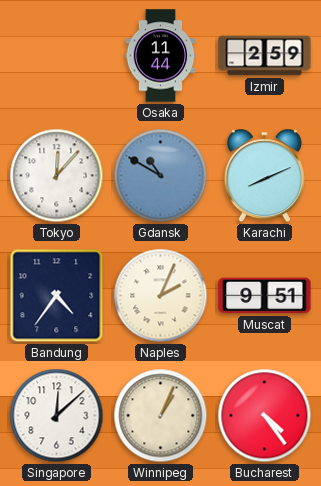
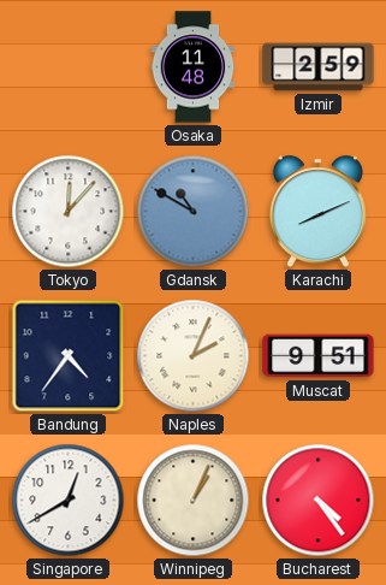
Osaka: 11:44 -> 11:48 (194, 67)
Singapore: 12:08 -> 12:40 (69, 501)
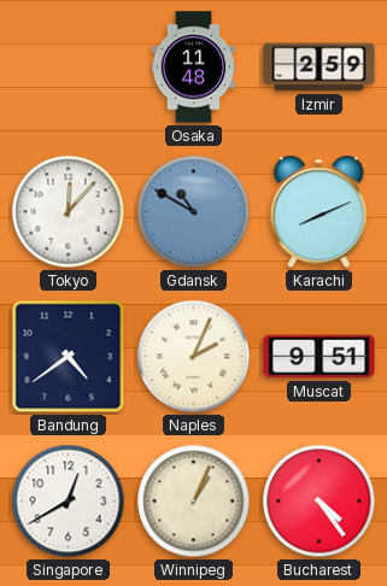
Bandung: 4:36 -> 4:39 (69, 357)
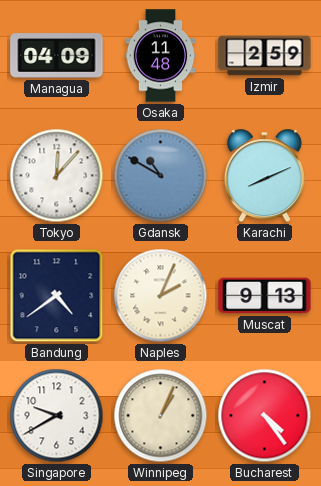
Managua: none -> 04:09 (57, 56)
Muscat: 9:51 -> 9:13 (265, 296)
Singapore: 12:40 -> 9:40 (57, 416)
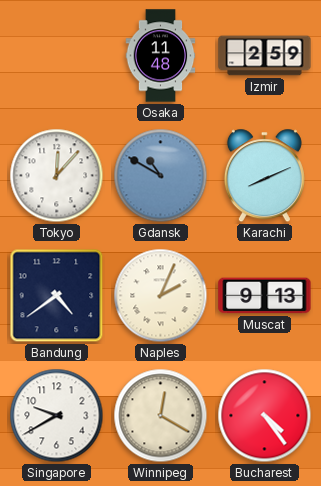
Managua: 04:09 -> none (57, 56)
Winnipeg: 1:04 -> 12:20 (161, 416)
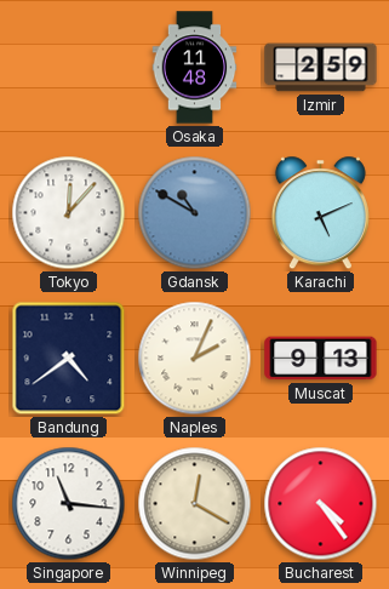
Karachi: 8:11 -> 5:11 (320, 213)
Singapore: 9:40 -> 11:16 (69, 504)
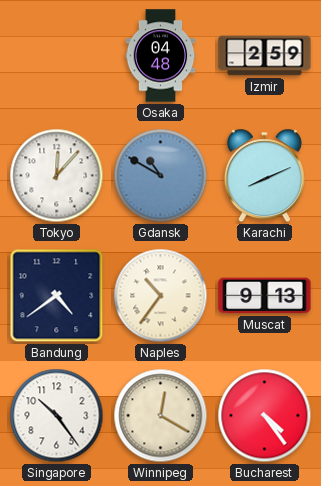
Osaka: 11:48 -> 04:48 (161, 56)
Karachi: 5:11 -> 8:11 (264, 176)
Naples: 2:04 -> 10:36 (161, 296)
Singapore: 11:16 -> 10:24 (57, 416)
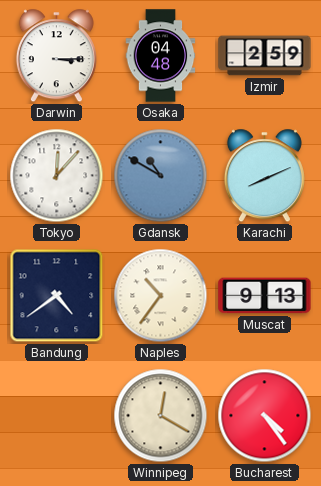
Darwin: none -> 3:15 (56, 56)
Singapore: 10:24 -> none (57, 416)
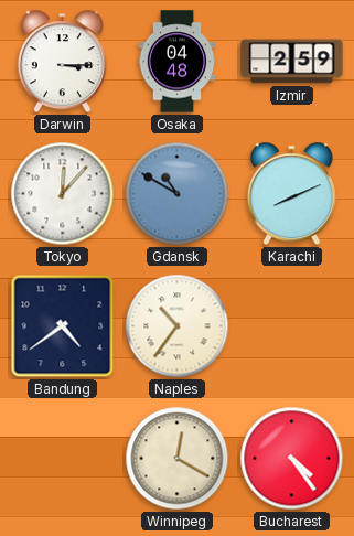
Muscat: 9:13 -> none (265, 296)
